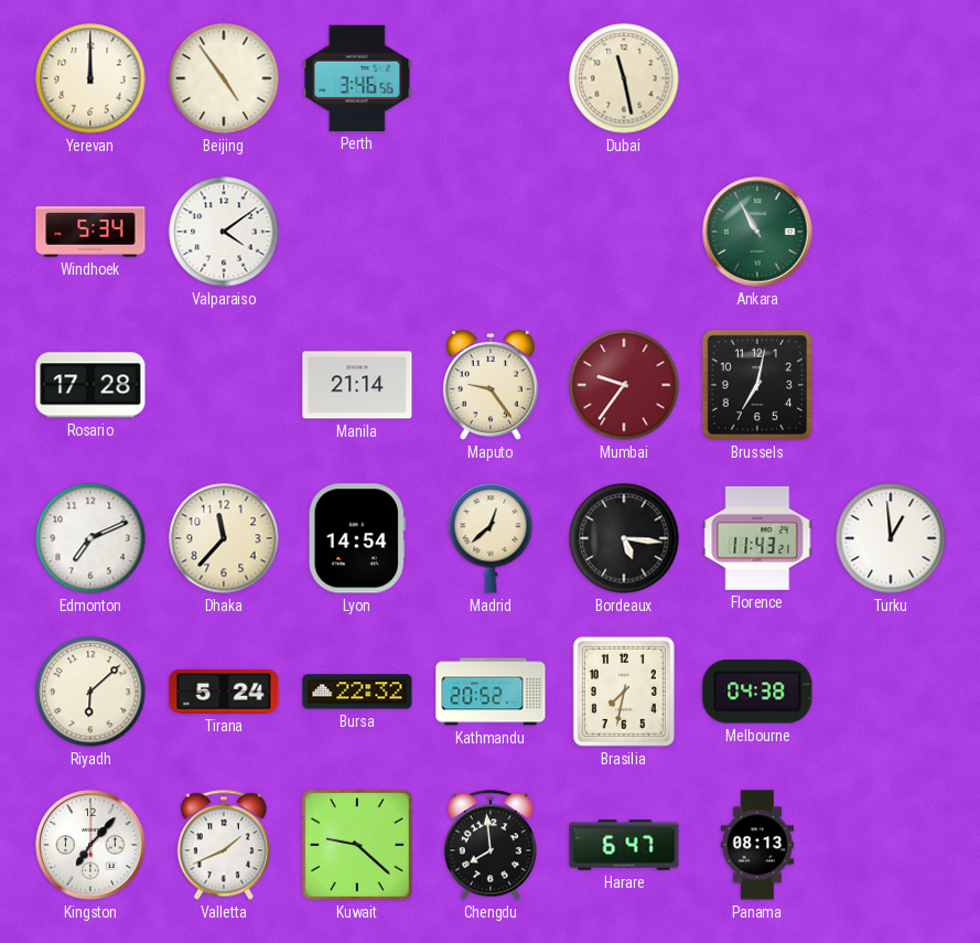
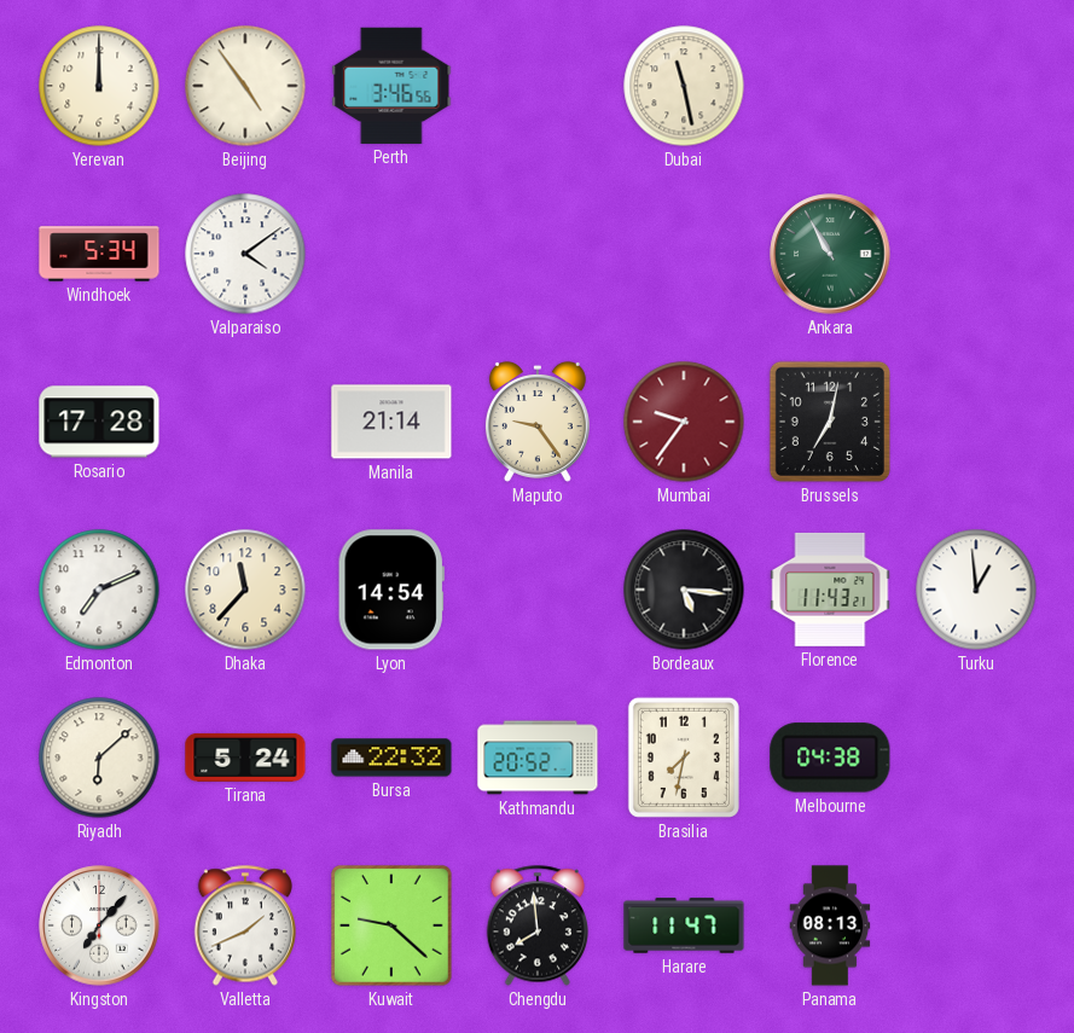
Madrid: 12:38 -> none (491, 538)
Harare: 6:47 -> 11:47 (684, 925)
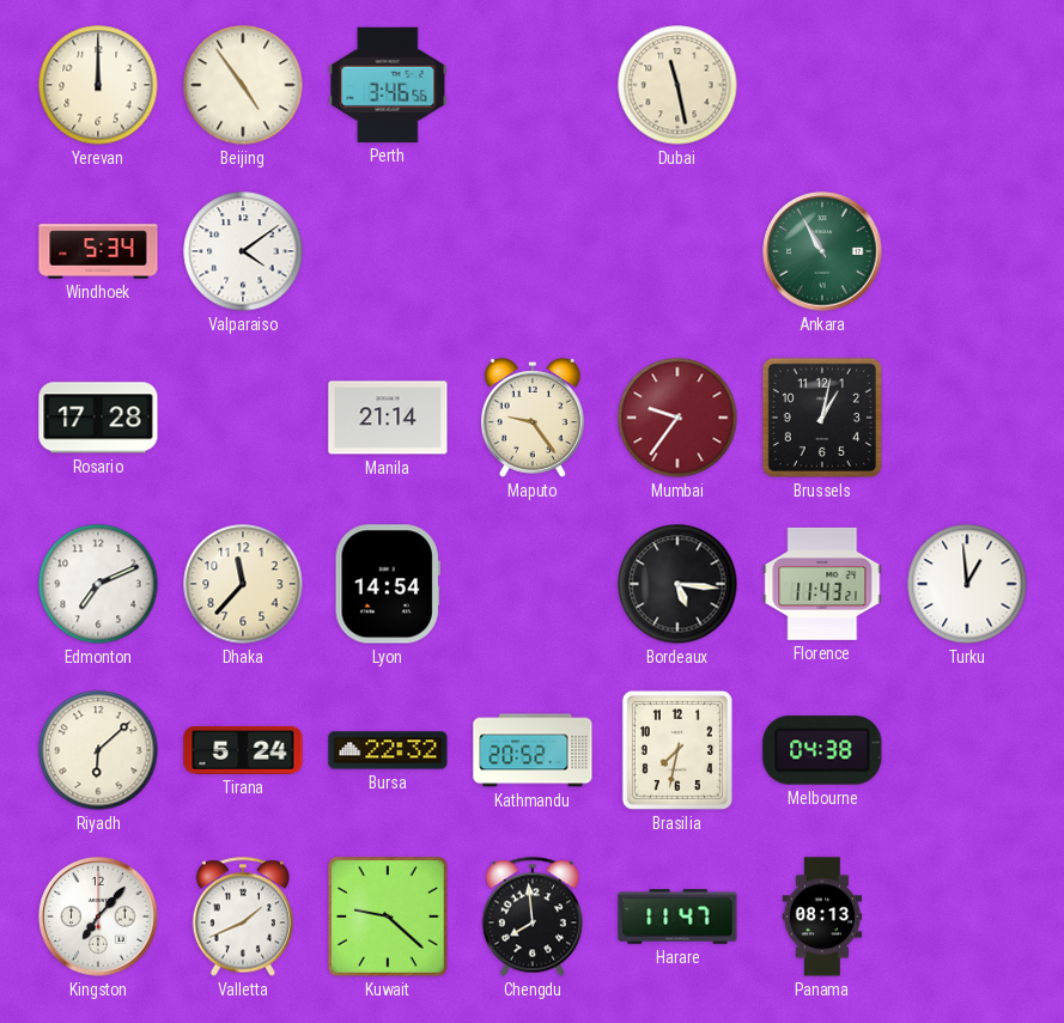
Brussels: 7:02 -> 1:02 (822, 418)
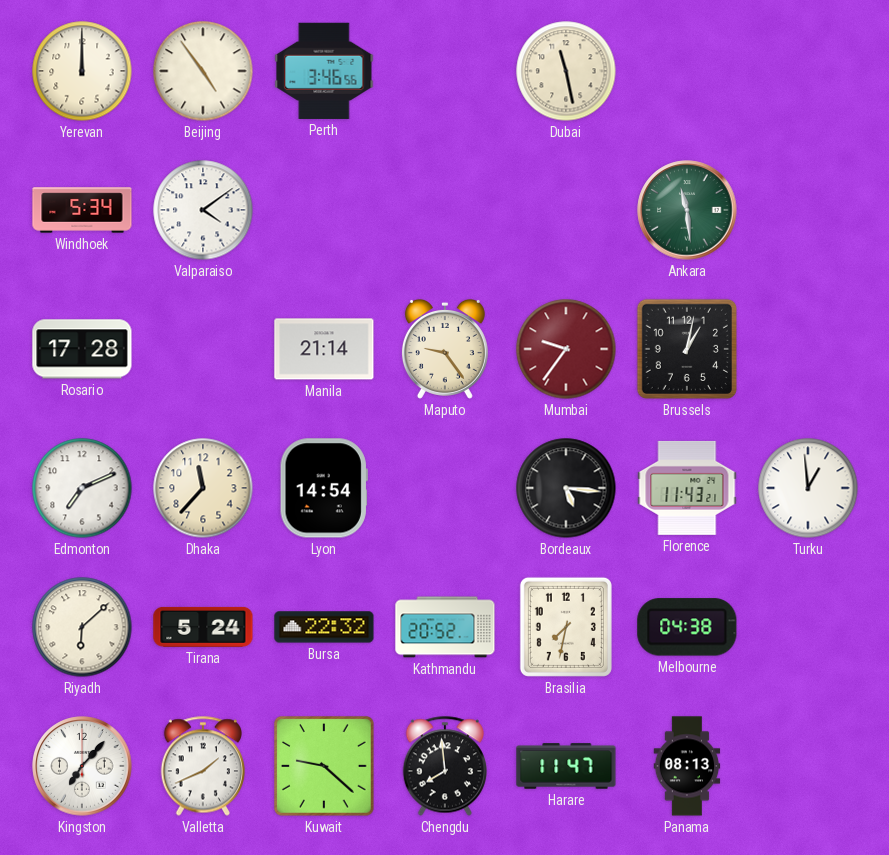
Ankara: 10:55 -> 11:29 (687, 210)
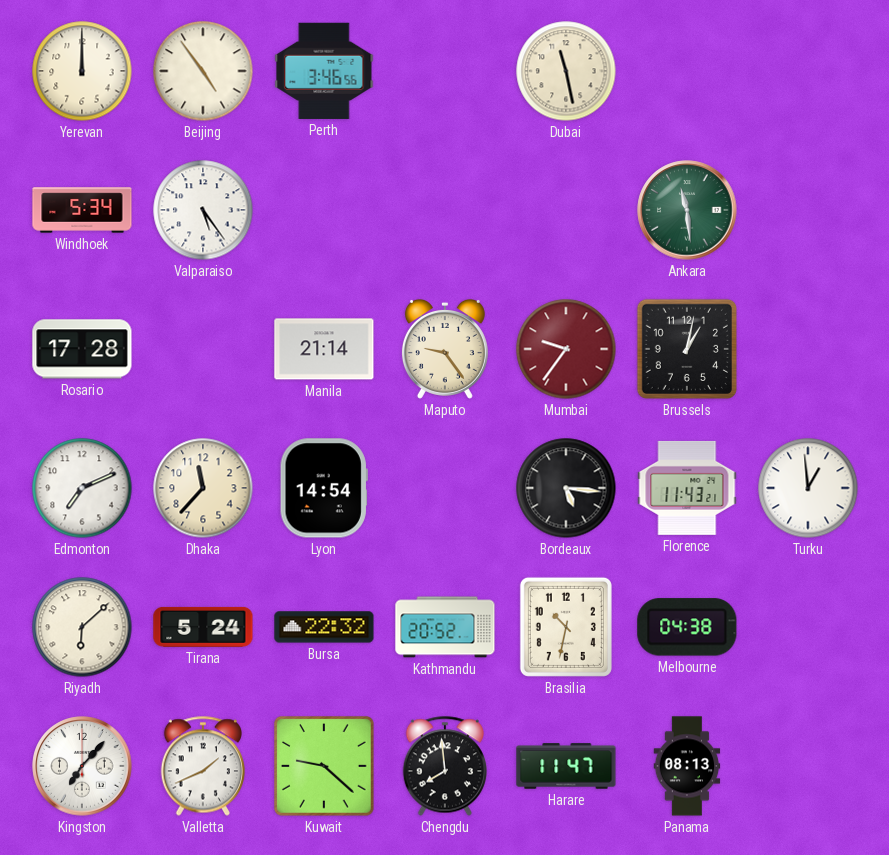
Valparaiso: 4:09 -> 5:24 (203, 210)
Brasilia: 7:32 -> 10:32 (566, 627)
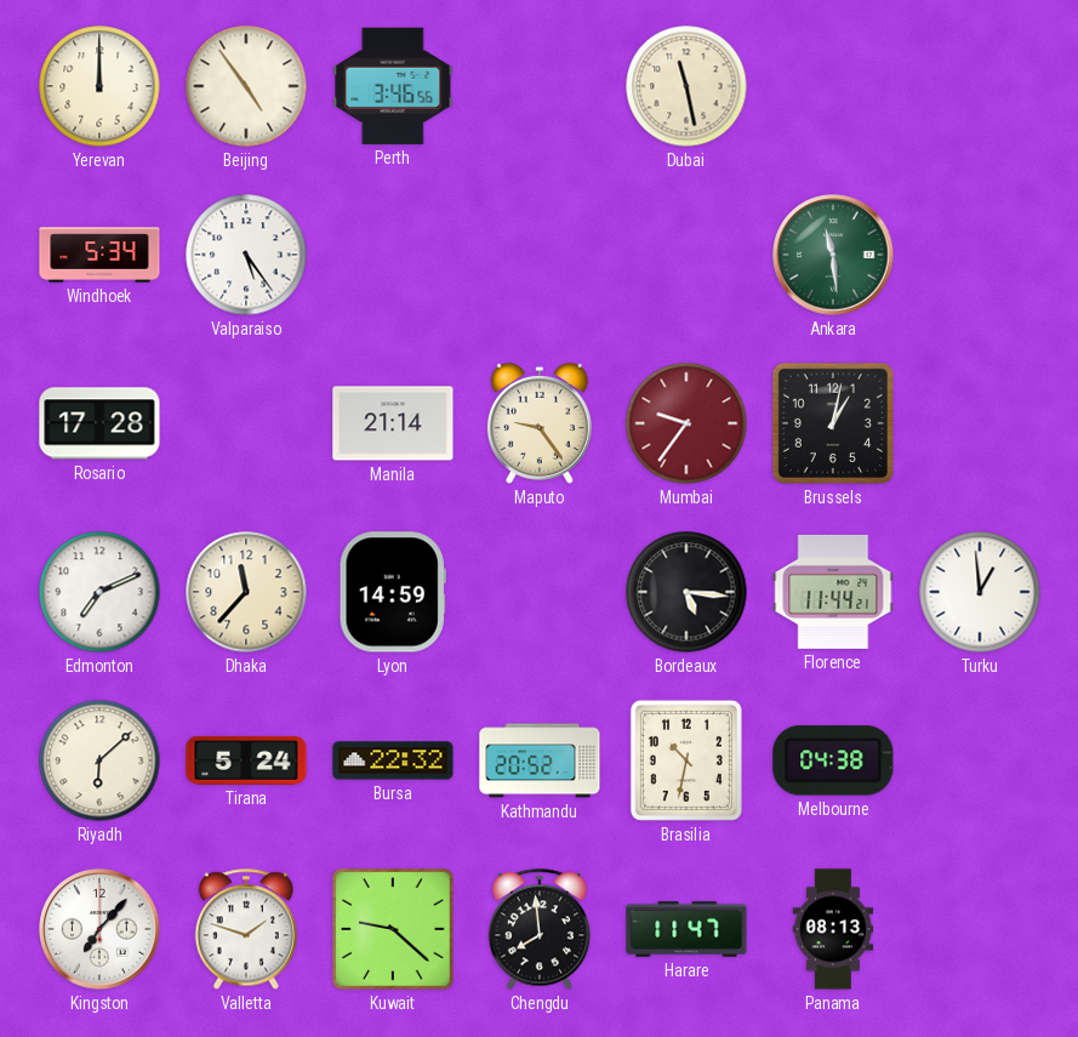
Lyon: 14:54 -> 14:59 (393, 592)
Florence: 11:43 -> 11:44 (833, 592)
Valletta: 1:41 -> 1:48 (245, 929)
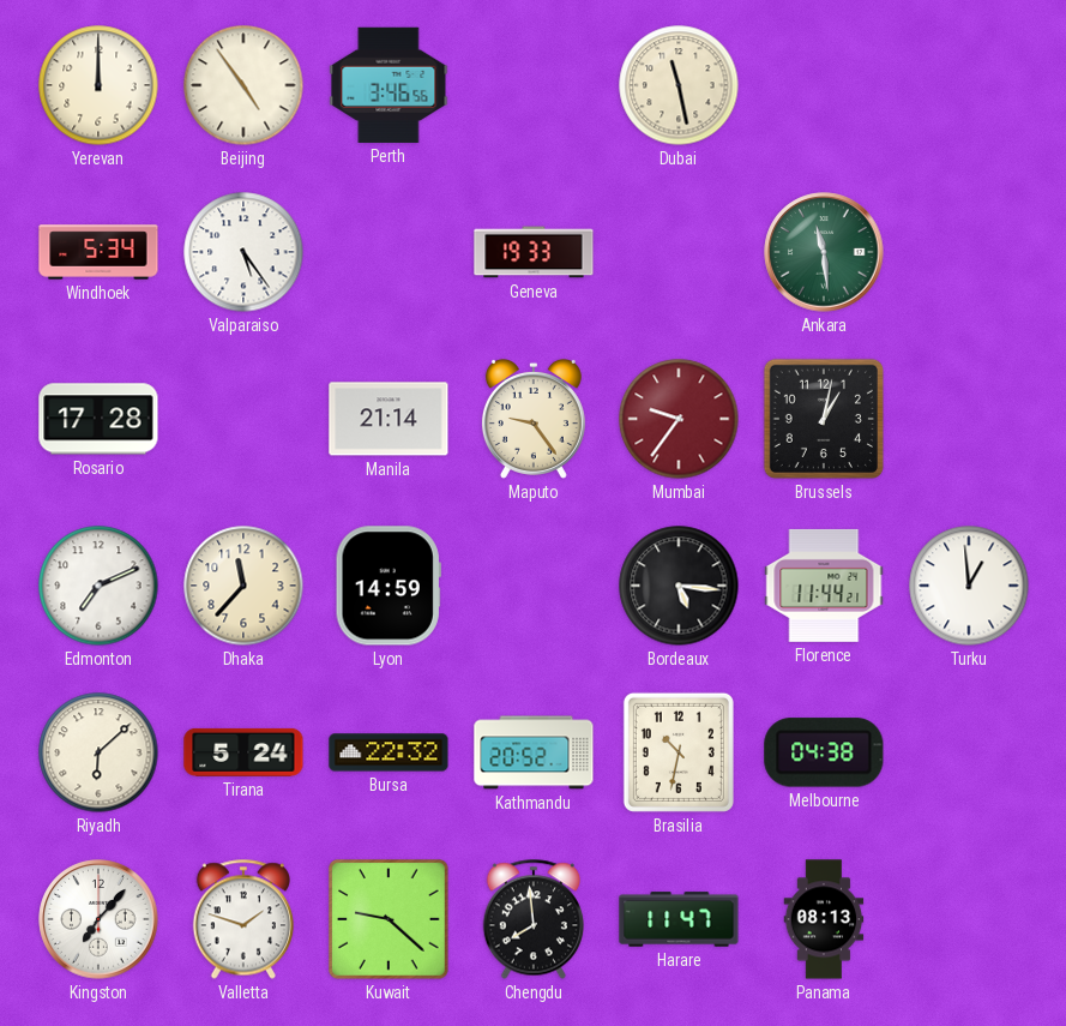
Geneva: none -> 19:33 (534, 252)
